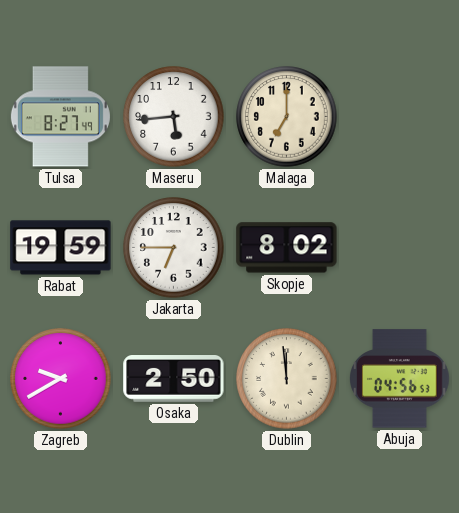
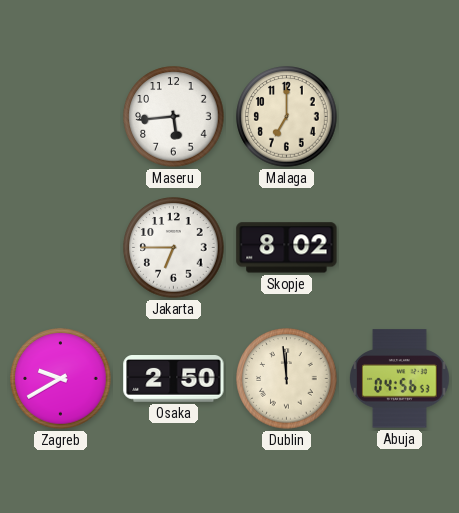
Tulsa: 8:27 -> none (60, 117)
Rabat: 19:59 -> none (61, 248)
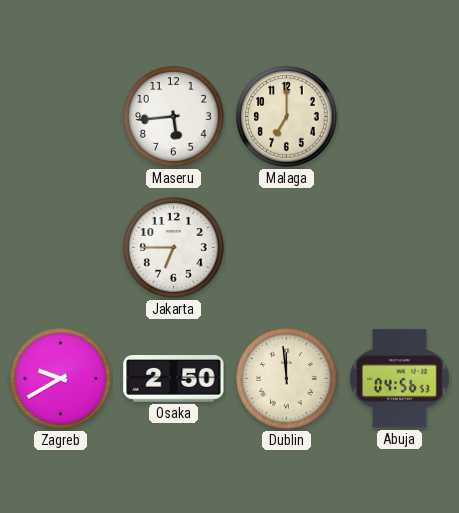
Skopje: 8:02 -> none (287, 248)
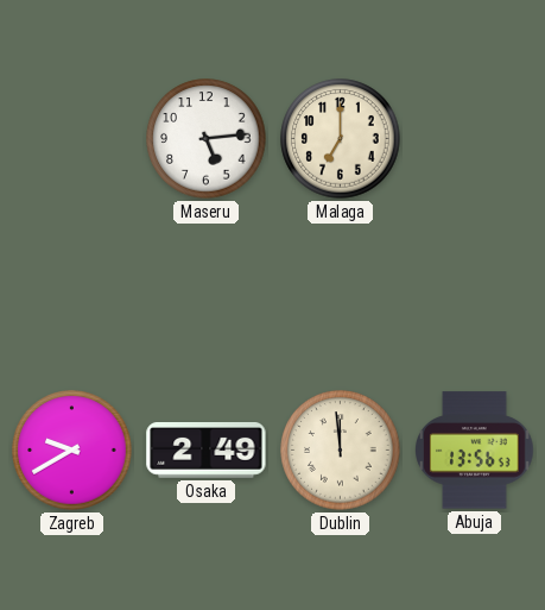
Maseru: 5:44 -> 5:14 (207, 139)
Jakarta: 6:45 -> none (174, 248)
Osaka: 2:50 -> 2:49 (207, 451)
Abuja: 04:56 -> 13:56 (475, 451)
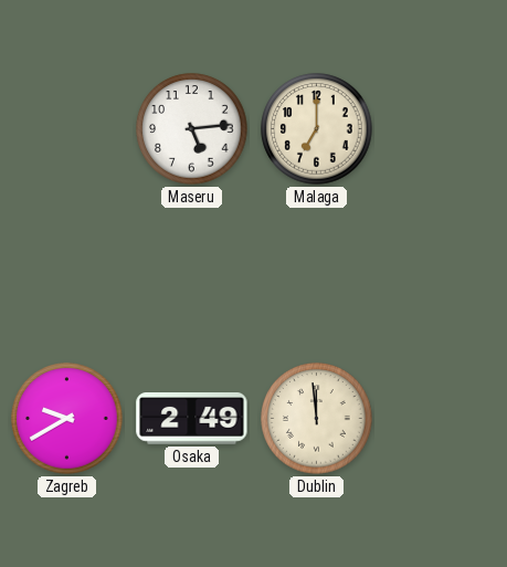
Abuja: 13:56 -> none (475, 451)
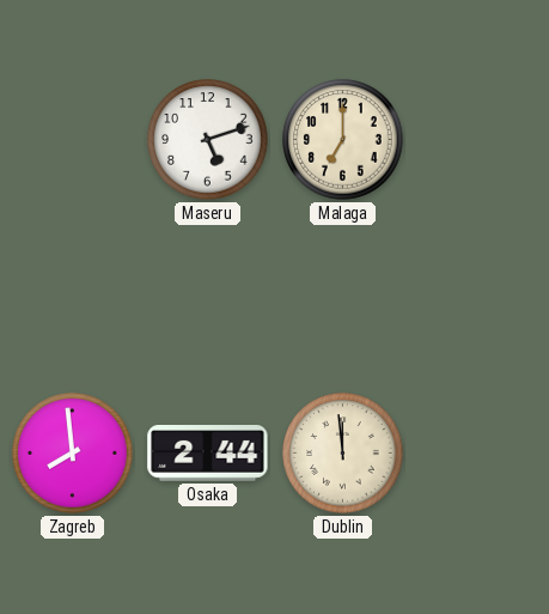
Maseru: 5:14 -> 5:12 (208, 140)
Zagreb: 9:40 -> 7:59 (73, 454)
Osaka: 2:49 -> 2:44 (208, 454)
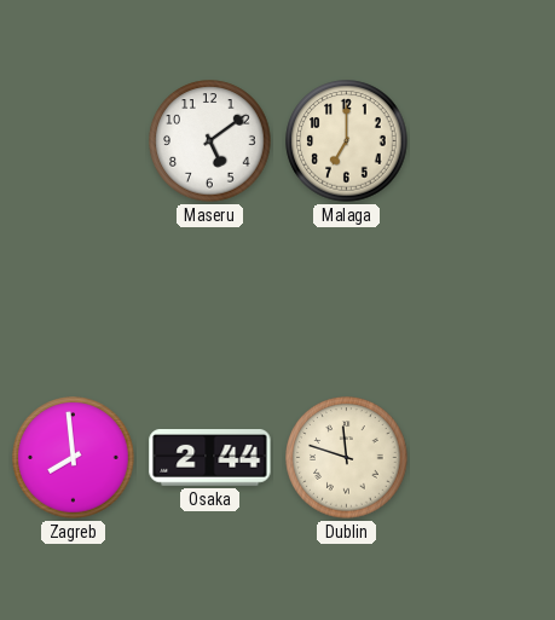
Maseru: 5:12 -> 5:09 (210, 141)
Dublin: 11:59 -> 11:48 (347, 458)
